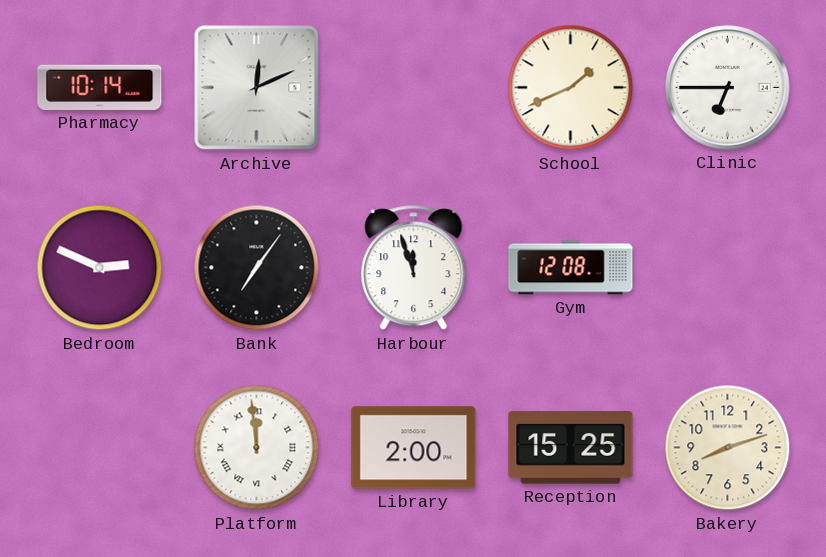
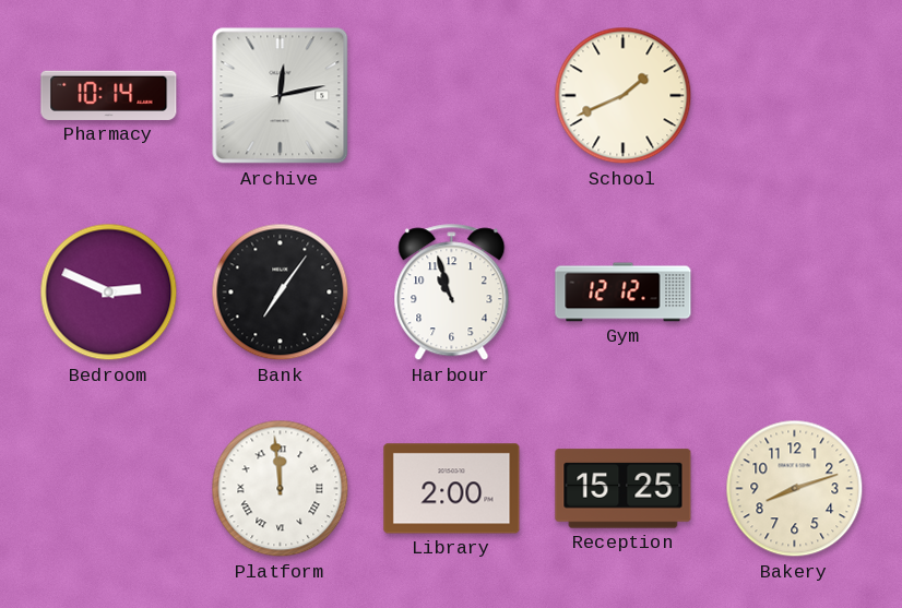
Archive: 12:11 -> 12:13 (281, 96)
Clinic: 6:45 -> none (728, 88)
Harbour: 11:57 -> 10:57 (452, 293)
Gym: 12:08 -> 12:12 (624, 293)
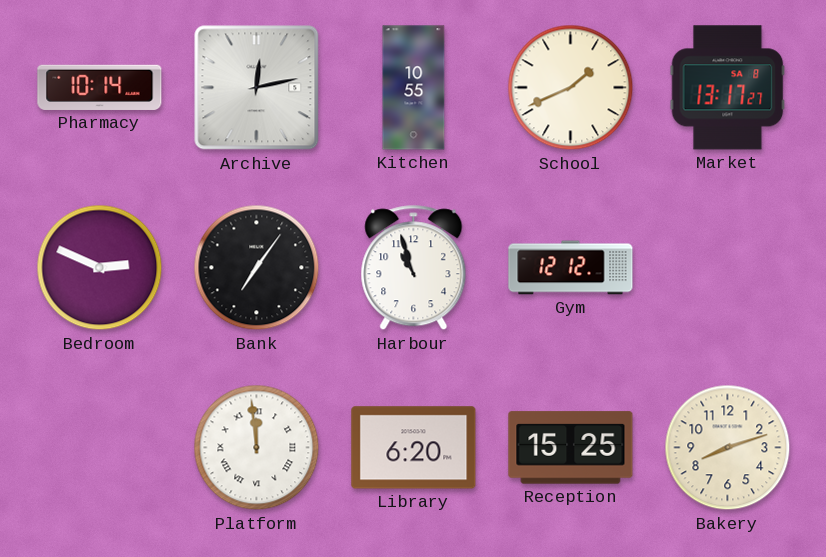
Kitchen: none -> 10:55 (414, 88)
Market: none -> 13:17 (728, 88)
Library: 2:00 -> 6:20 (414, 448)
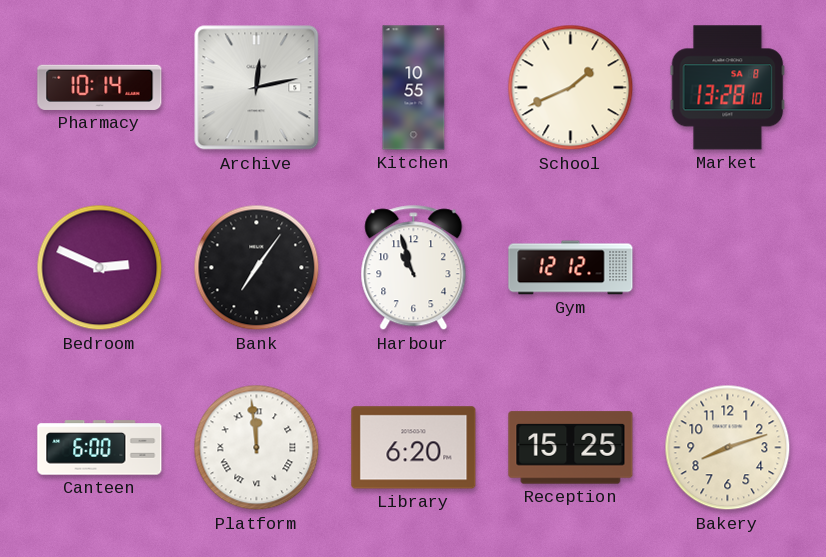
Market: 13:17 -> 13:28 (728, 88)
Canteen: none -> 6:00 (100, 448)
